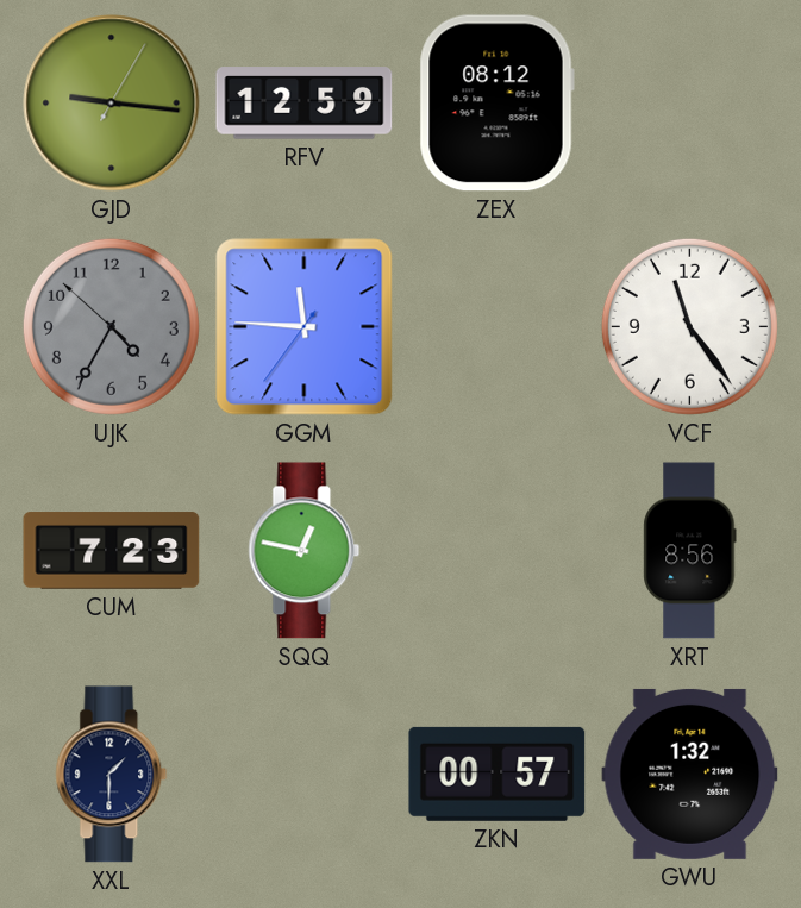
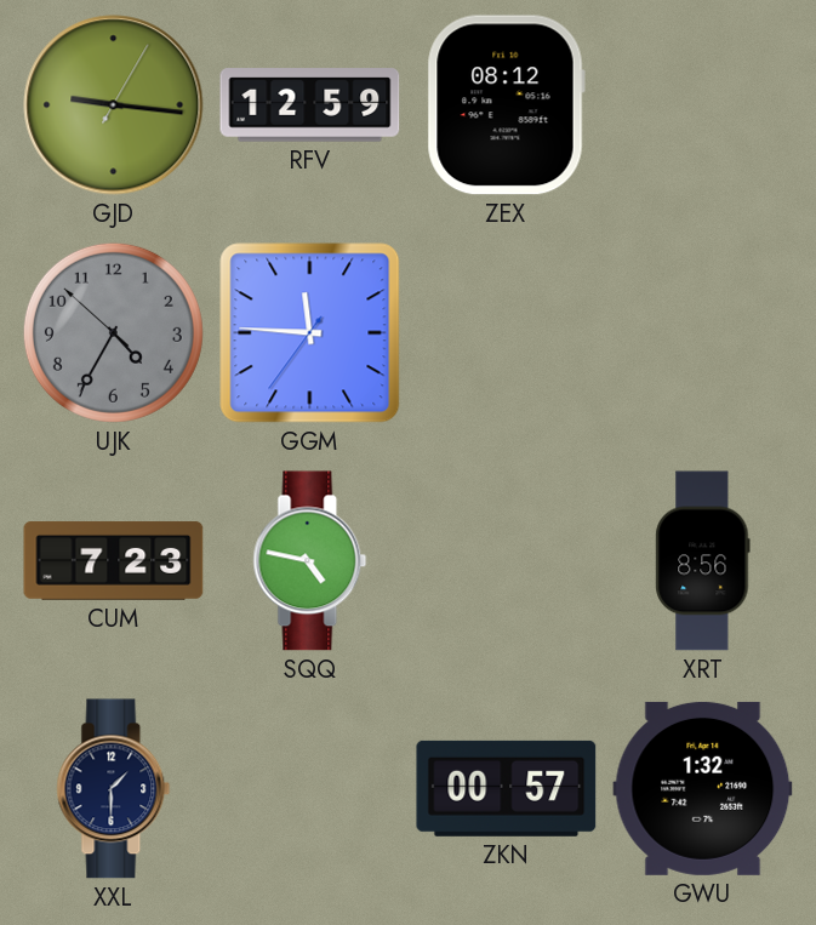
VCF: 11:24 -> none (689, 326)
SQQ: 12:47 -> 4:47 (310, 561)
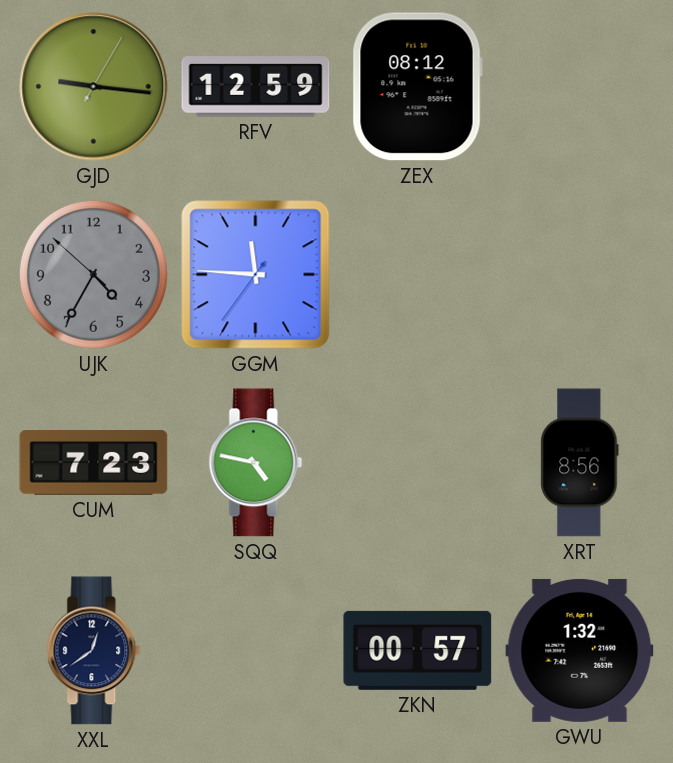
XXL: 1:30 -> 12:39 (94, 651)
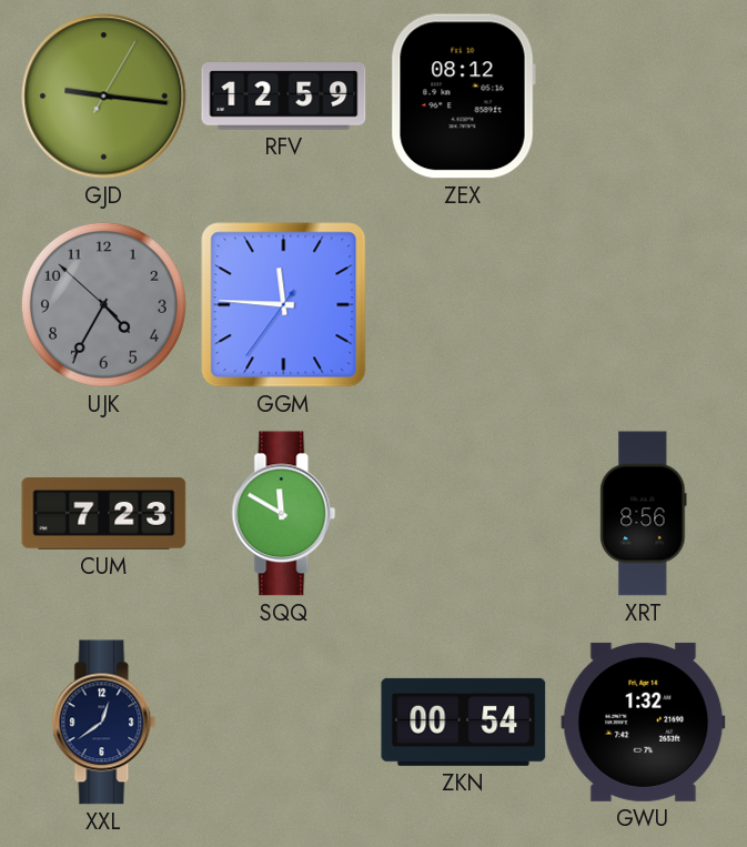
SQQ: 4:47 -> 11:50 (284, 514)
ZKN: 00:57 -> 00:54 (464, 722)
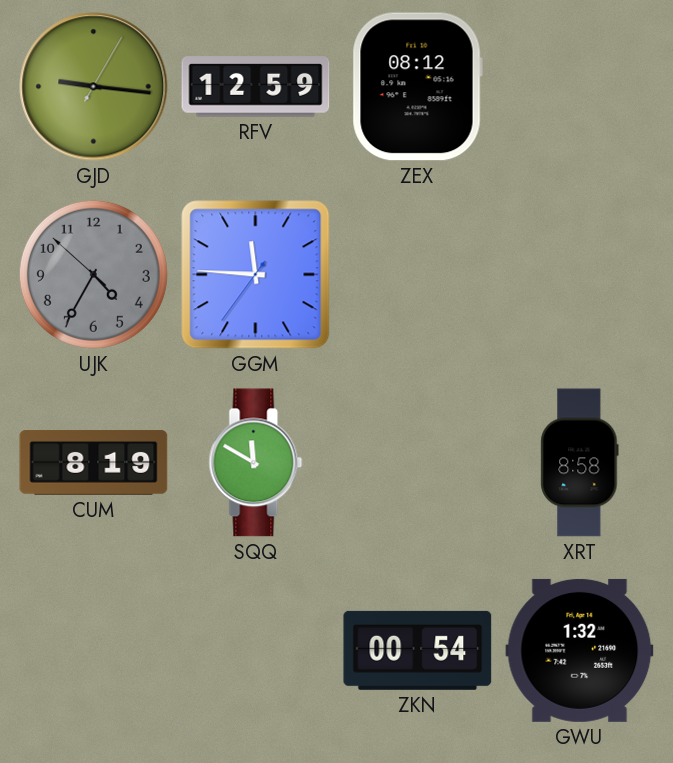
CUM: 7:23 -> 8:19 (94, 463)
XRT: 8:56 -> 8:58 (580, 463)
XXL: 12:39 -> none (104, 723)
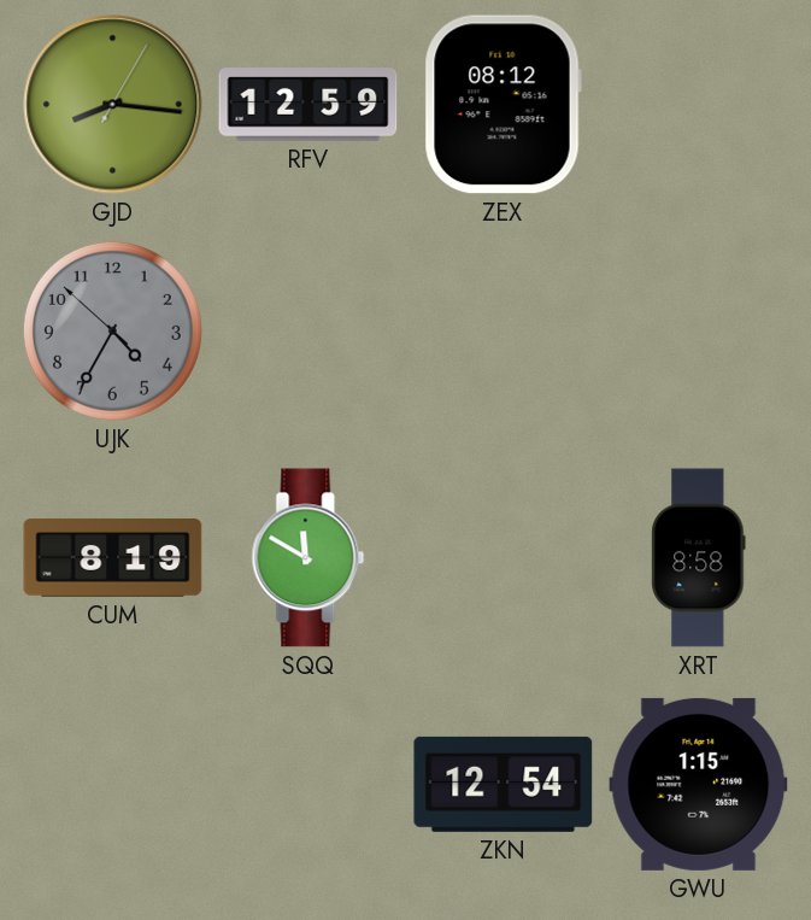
GJD: 9:16 -> 8:16 (113, 105)
GGM: 11:45 -> none (256, 275)
ZKN: 00:54 -> 12:54 (504, 784)
GWU: 1:32 -> 1:15 (699, 784)
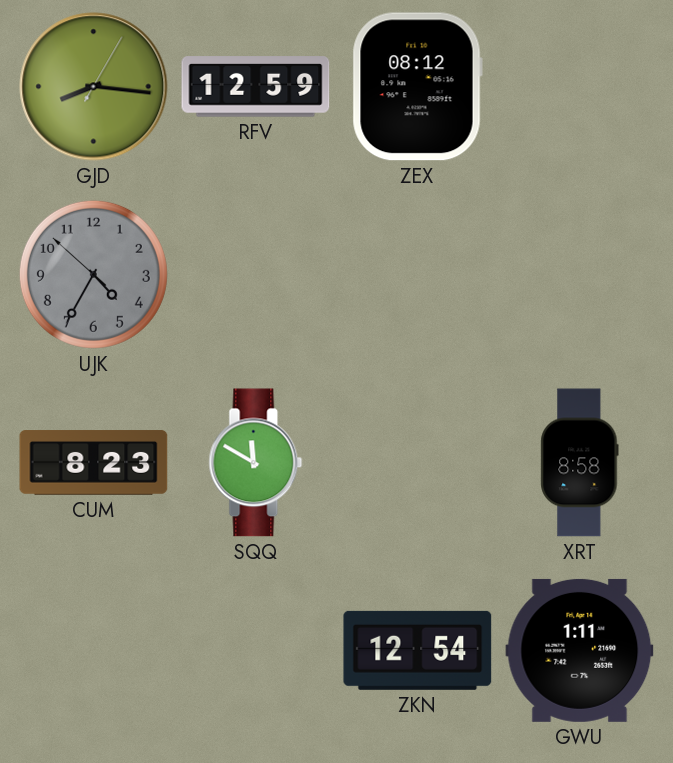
CUM: 8:19 -> 8:23 (94, 463)
GWU: 1:15 -> 1:11 (580, 650)
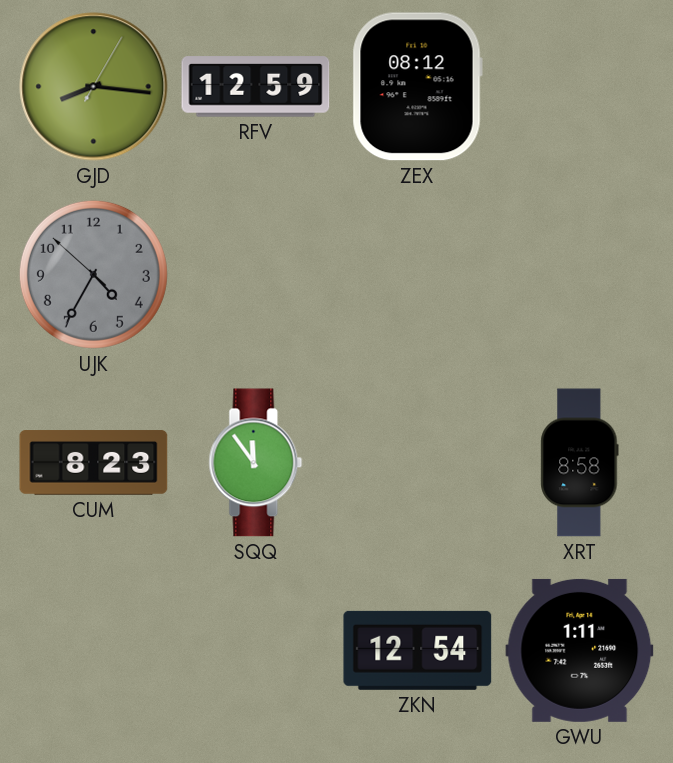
SQQ: 11:50 -> 11:54 (256, 463)
